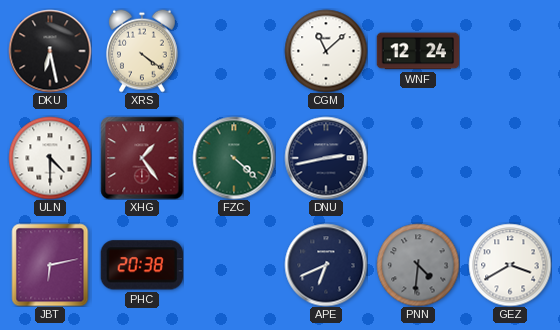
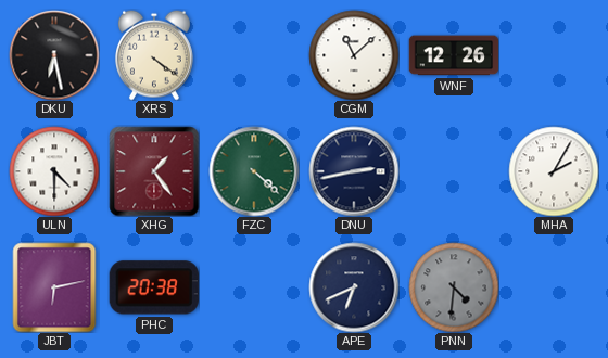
WNF: 12:24 -> 12:26 (454, 55)
MHA: none -> 2:05 (554, 171)
GEZ: 3:40 -> none (510, 265)
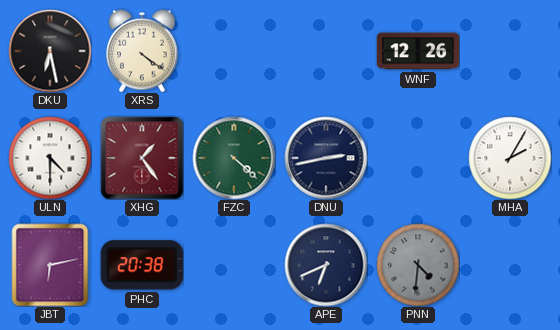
CGM: 11:08 -> none (354, 55)
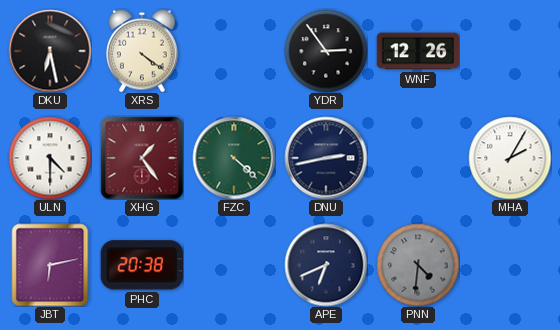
YDR: none -> 2:54 (326, 51)
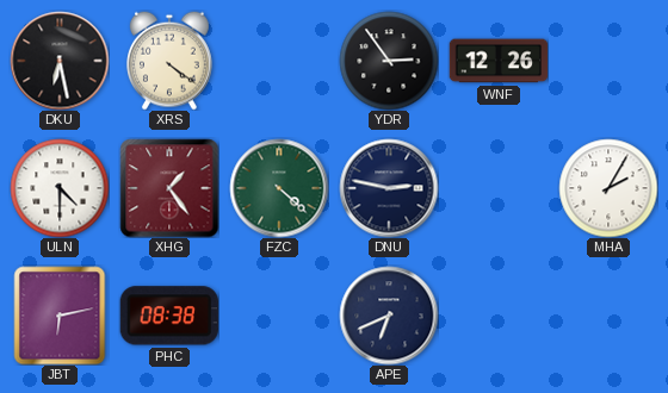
DNU: 2:43 -> 2:47 (389, 188)
PHC: 20:38 -> 08:38 (169, 316)
PNN: 4:31 -> none (418, 265)
